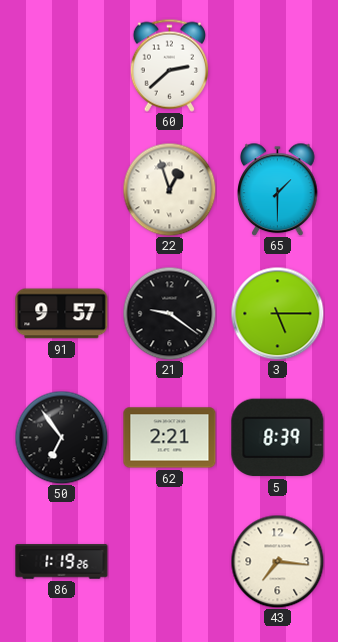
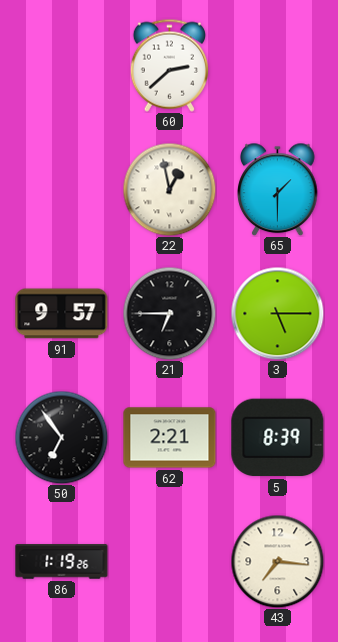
22: 12:57 -> 12:58 (169, 189)
21: 9:21 -> 6:45 (169, 313)
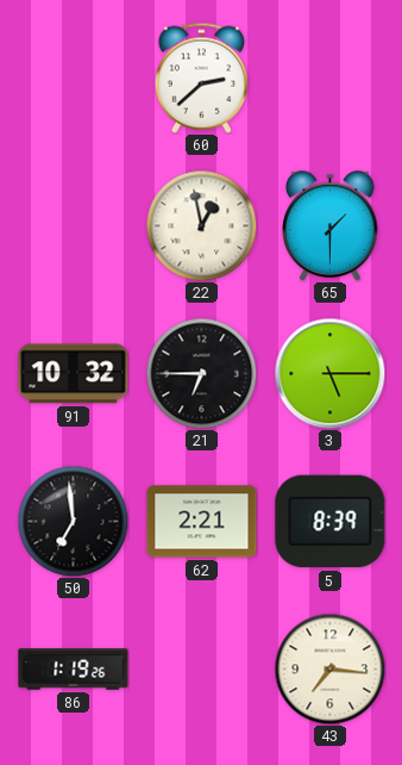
91: 9:57 -> 10:32 (74, 374)
50: 6:54 -> 6:59 (73, 521)
